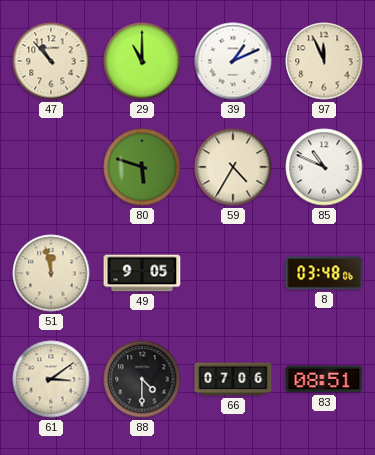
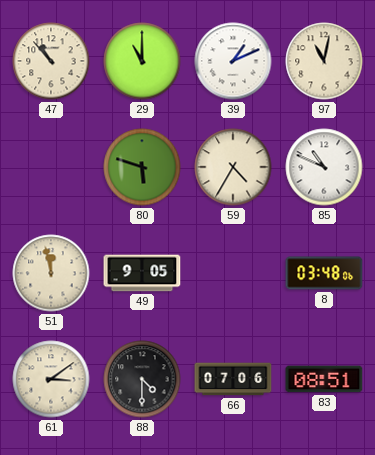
97: 11:56 -> 11:02 (324, 61)
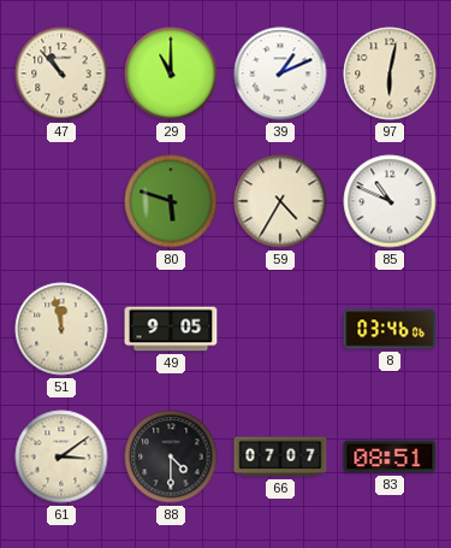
97: 11:02 -> 6:02 (390, 73)
8: 03:48 -> 03:46 (390, 329)
66: 07:06 -> 07:07 (280, 456)
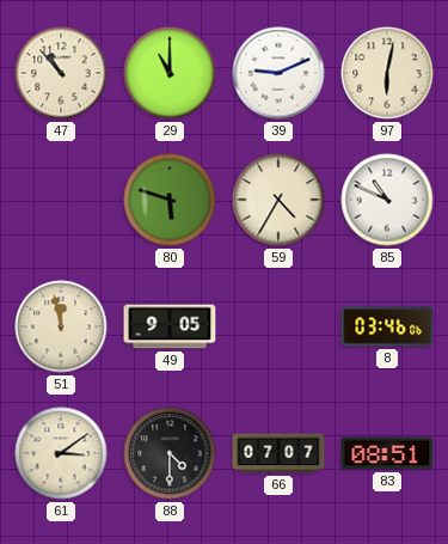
39: 1:11 -> 9:11 (278, 73)
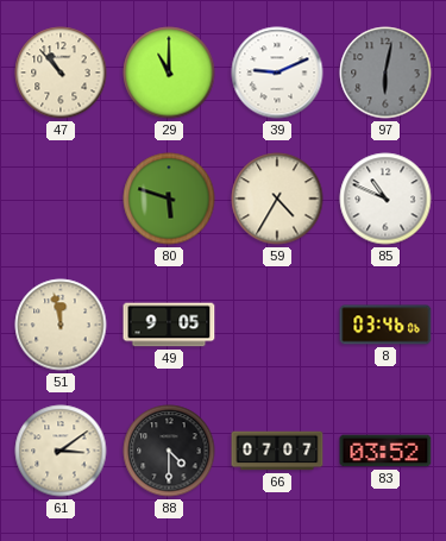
97 dial: cream -> grey (385, 73)
83: 08:51 -> 03:52 (385, 451)
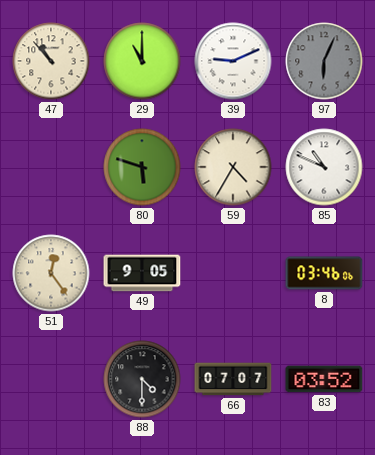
97: 6:02 -> 6:04 (324, 61)
51: 11:58 -> 12:24 (51, 273)
61: 3:09 -> none (61, 451)
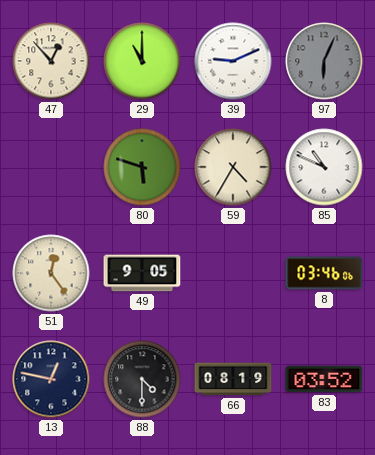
47: 10:53 -> 12:53 (51, 61)
13: none -> 12:47 (51, 379)
66: 07:07 -> 08:19 (233, 379)
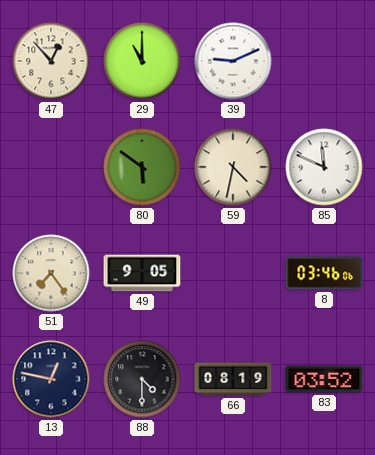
97: 6:04 -> none (324, 61)
80: 5:48 -> 5:51 (142, 167)
59: 4:35 -> 4:32 (233, 167)
85: 10:49 -> 11:49 (324, 167)
51: 12:24 -> 7:24 (51, 273)
